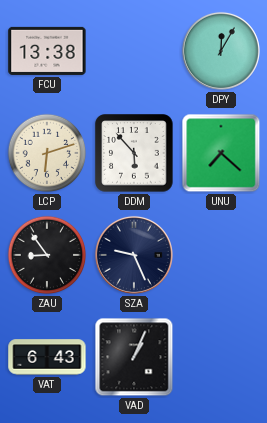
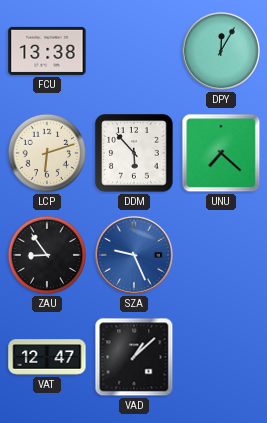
SZA dial: navy -> blue (134, 255)
VAT: 6:43 -> 12:47 (47, 357)
VAD: 1:04 -> 1:08 (134, 357)
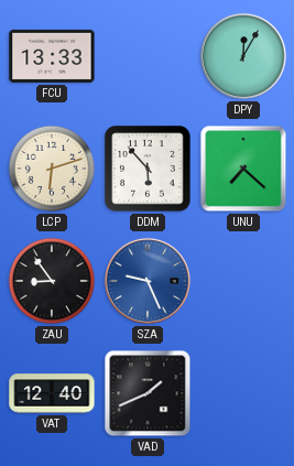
FCU: 13:38 -> 13:33 (52, 56)
VAT: 12:47 -> 12:40 (52, 393)
VAD: 1:08 -> 1:41 (148, 393)
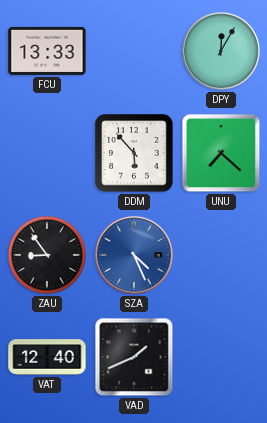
LCP: 6:12 -> none (52, 169)
SZA: 9:26 -> 4:26 (134, 255)
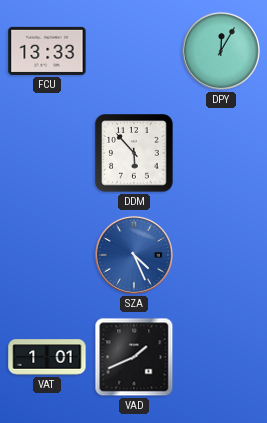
UNU: 7:22 -> none (221, 153)
ZAU: 8:54 -> none (47, 255)
VAT: 12:40 -> 1:01 (47, 357)
